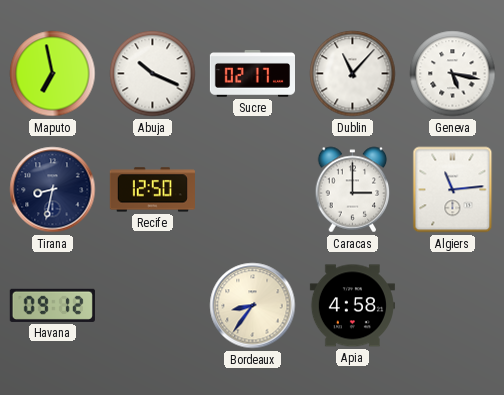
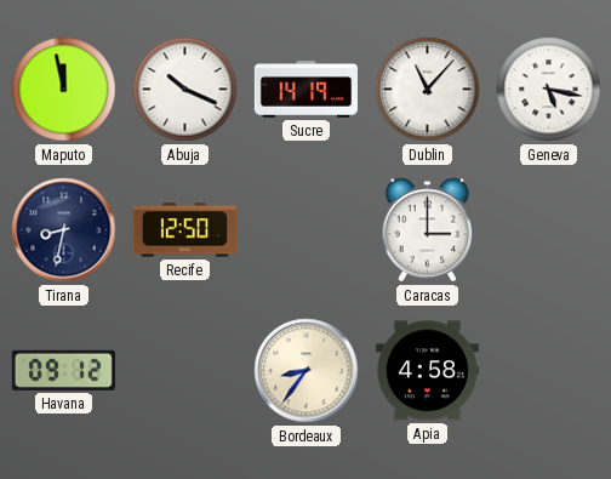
Maputo: 6:58 -> 11:58 (64, 90)
Sucre: 02:17 -> 14:19 (305, 90)
Algiers: 11:14 -> none (453, 190)
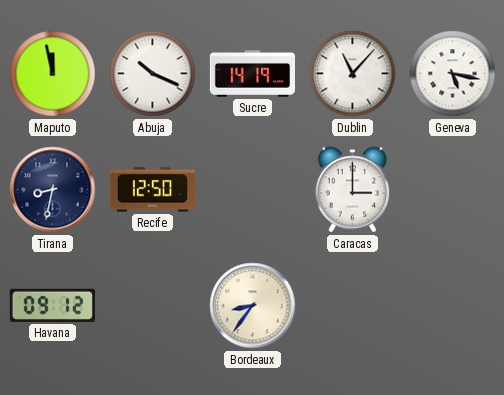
Apia: 4:58 -> none (427, 371)
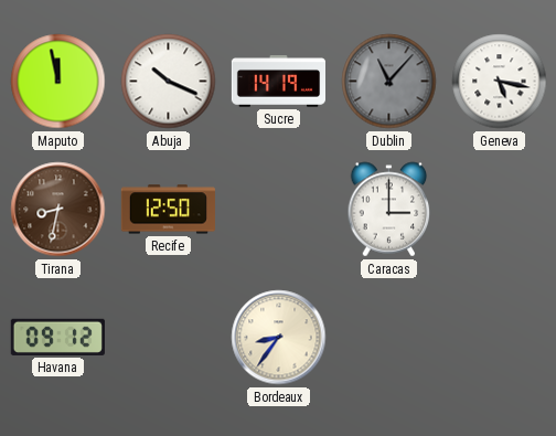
Dublin dial: white -> grey (389, 82)
Tirana dial: navy -> brown (58, 210)
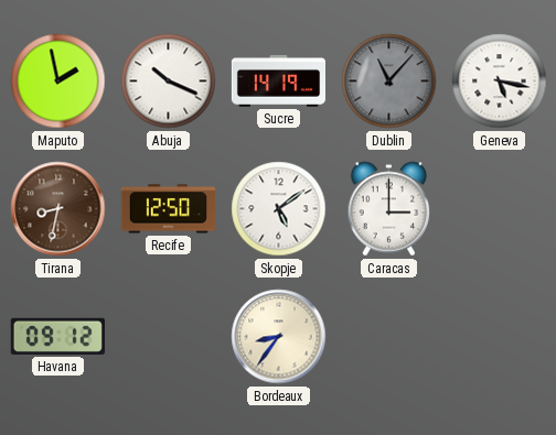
Maputo: 11:58 -> 1:58 (58, 81)
Skopje: none -> 5:09 (279, 209)
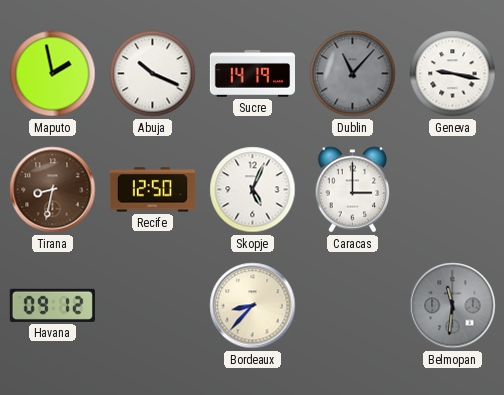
Geneva: 5:17 -> 9:17 (453, 74)
Skopje: 5:09 -> 5:04 (253, 190)
Bordeaux: 8:36 -> 8:37 (253, 306)
Belmopan: none -> 11:31 (453, 306)
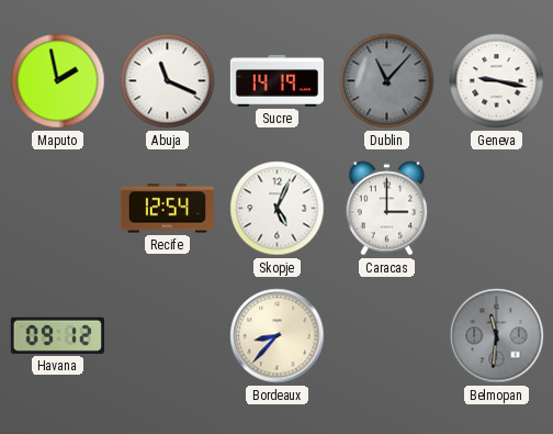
Abuja: 10:19 -> 11:19 (168, 81)
Tirana: 8:32 -> none (53, 190)
Recife: 12:50 -> 12:54 (167, 209)
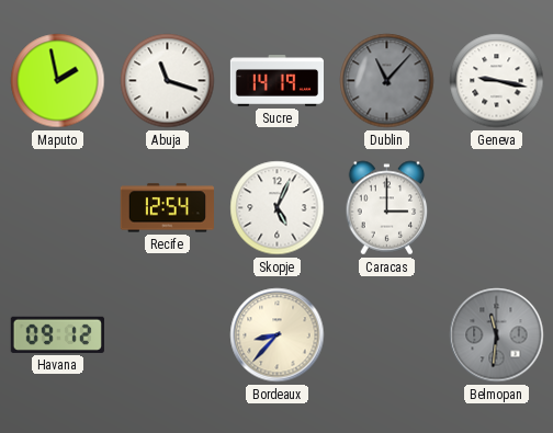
Abuja: 11:19 -> 11:18 (168, 81)
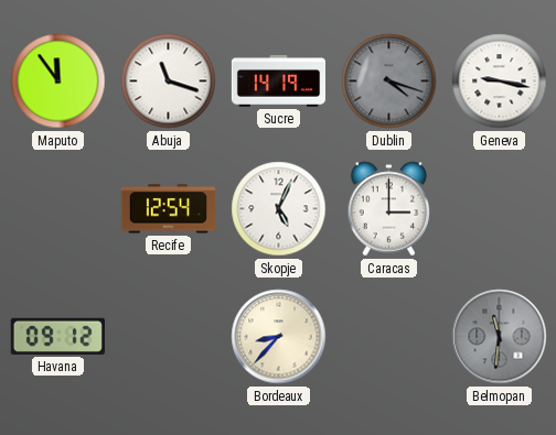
Maputo: 1:58 -> 11:54 (58, 81)
Dublin: 11:07 -> 4:18 (389, 81)
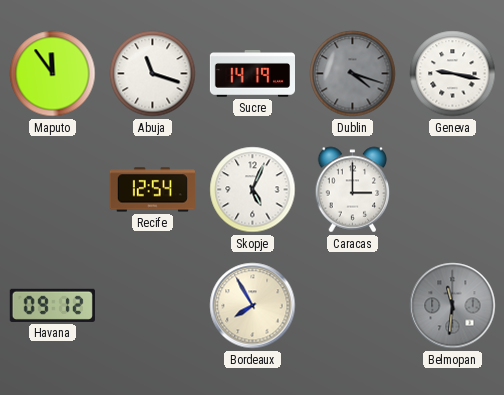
Bordeaux: 8:37 -> 7:55 (253, 306)
